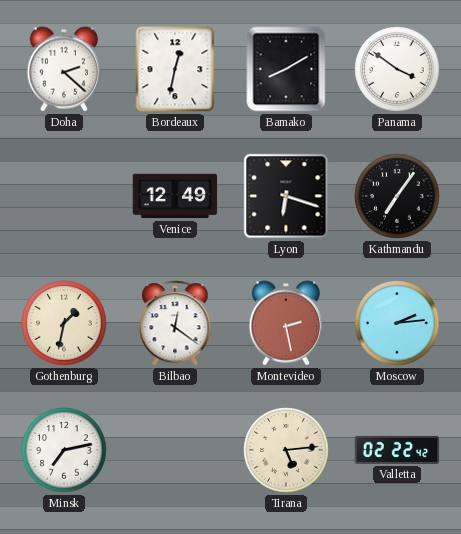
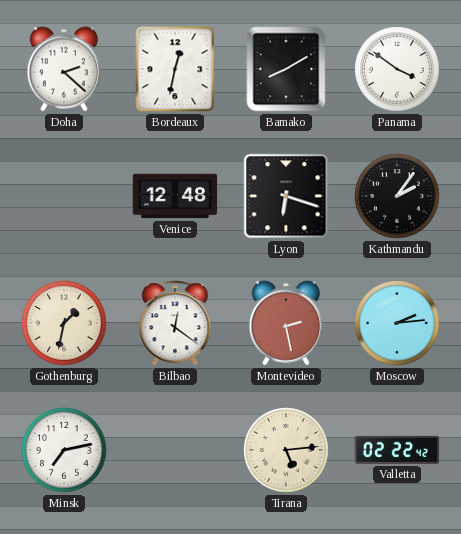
Venice: 12:49 -> 12:48 (175, 196)
Kathmandu: 7:06 -> 2:06 (397, 196)
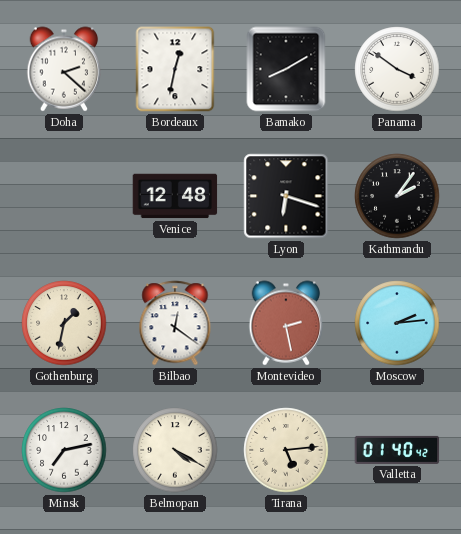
Belmopan: none -> 4:20 (175, 450)
Valletta: 02:22 -> 01:40 (397, 450)
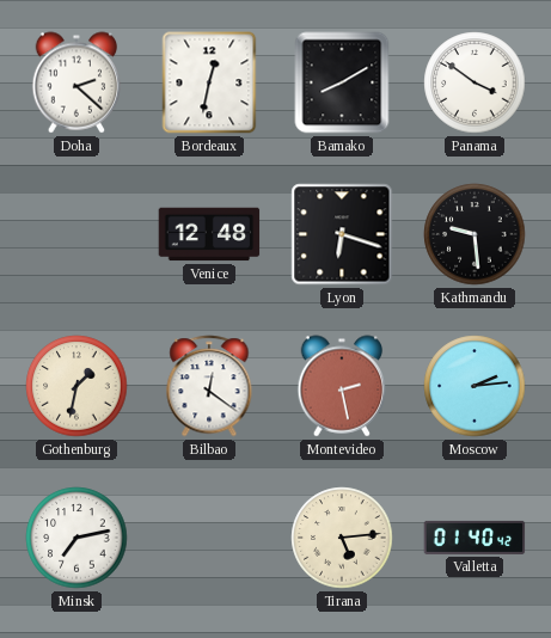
Kathmandu: 2:06 -> 9:29 (475, 234)
Belmopan: 4:20 -> none (175, 450)
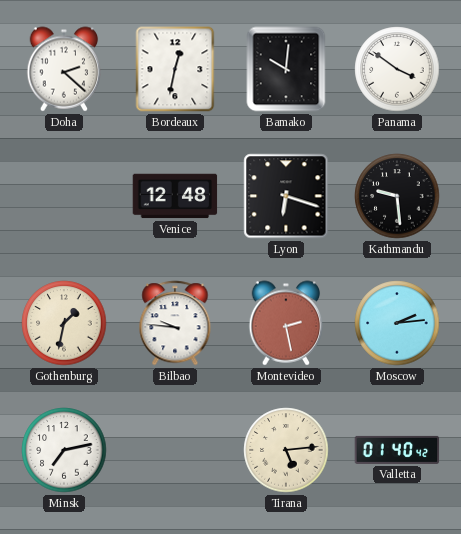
Bamako: 8:10 -> 10:01 (286, 69)
Bilbao: 12:21 -> 9:46 (175, 323)
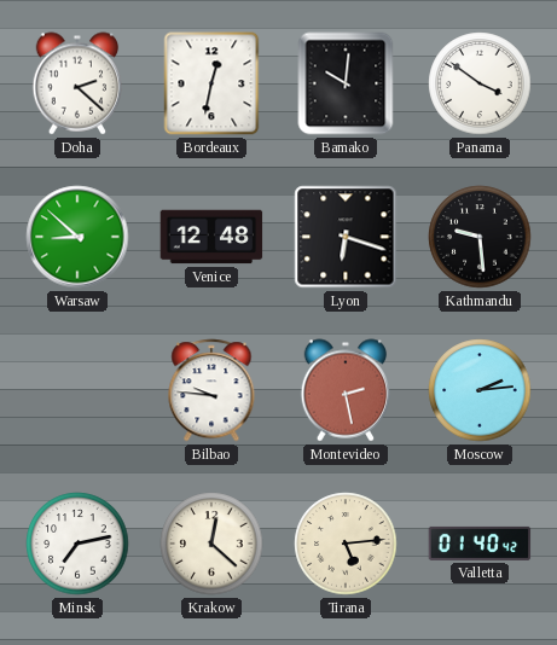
Warsaw: none -> 8:52 (77, 237)
Gothenburg: 1:32 -> none (64, 323)
Krakow: none -> 12:22 (211, 544)
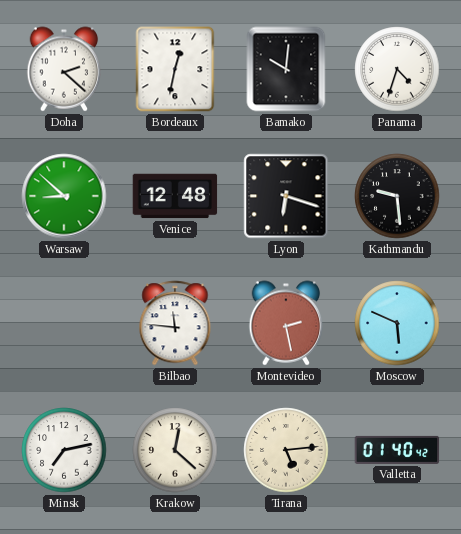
Panama: 3:51 -> 4:33 (397, 69)
Bilbao: 9:46 -> 11:46 (175, 323)
Moscow: 2:14 -> 5:49 (397, 323)
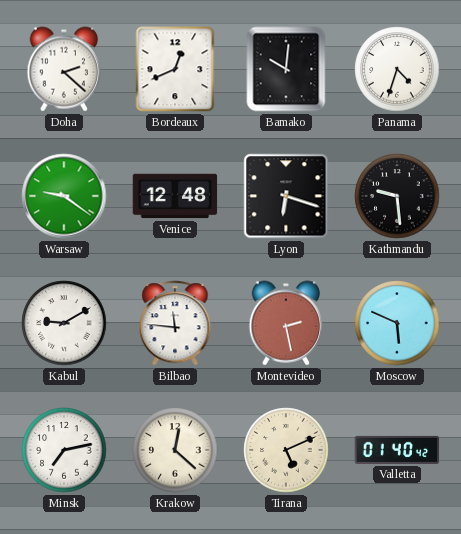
Bordeaux: 12:32 -> 12:41 (175, 69)
Warsaw: 8:52 -> 9:21 (64, 196)
Kabul: none -> 9:10 (64, 323)
Tirana: 5:14 -> 5:11 (286, 450)
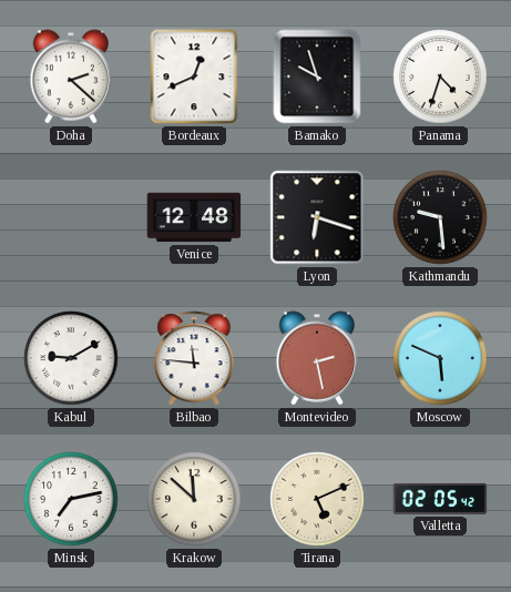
Bamako: 10:01 -> 9:57 (317, 76)
Warsaw: 9:21 -> none (64, 196)
Krakow: 12:22 -> 11:52 (194, 499)
Valletta: 01:40 -> 02:05 (440, 499)
